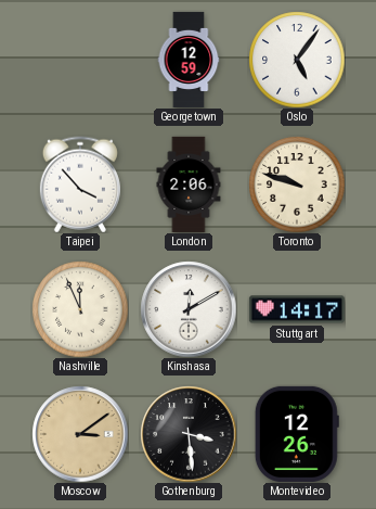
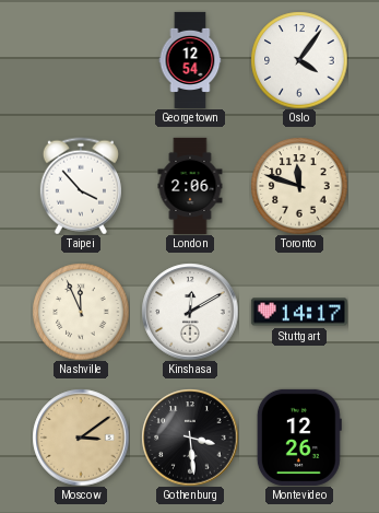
Georgetown: 12:59 -> 12:54 (190, 60)
Oslo: 5:06 -> 4:06 (299, 60)
Toronto: 9:48 -> 11:48 (299, 186)
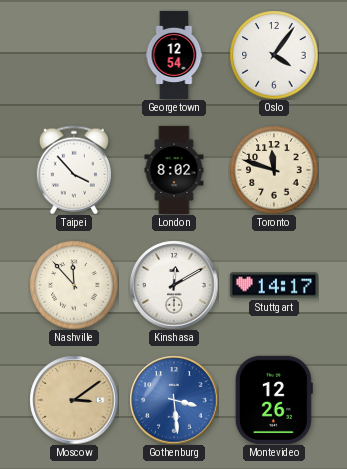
London: 2:06 -> 8:02 (174, 170)
Nashville: 11:56 -> 11:53 (74, 285)
Gothenburg dial: black -> blue (174, 400)
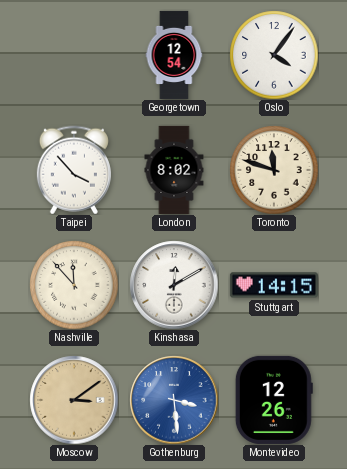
Stuttgart: 14:17 -> 14:15 (274, 285)
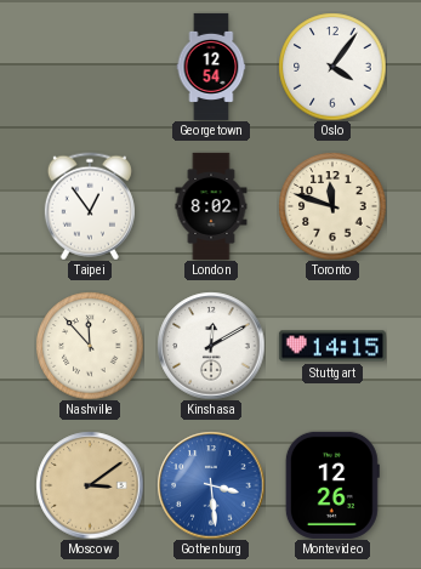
Taipei: 3:53 -> 12:54 (90, 206)
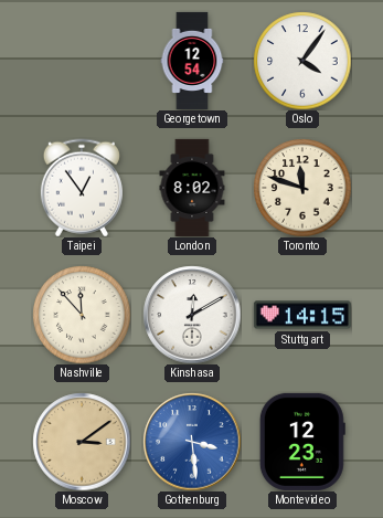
Montevideo: 12:26 -> 12:23 (302, 442)
